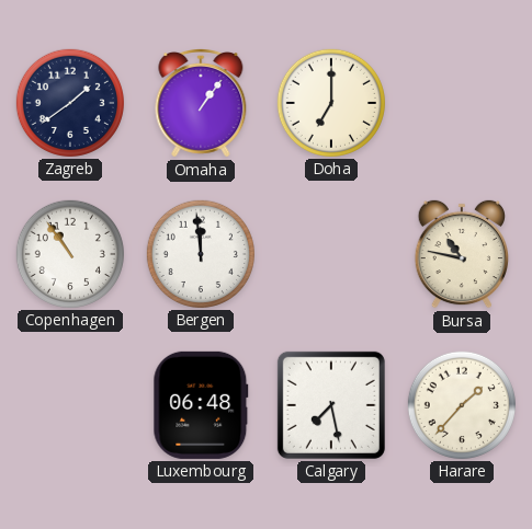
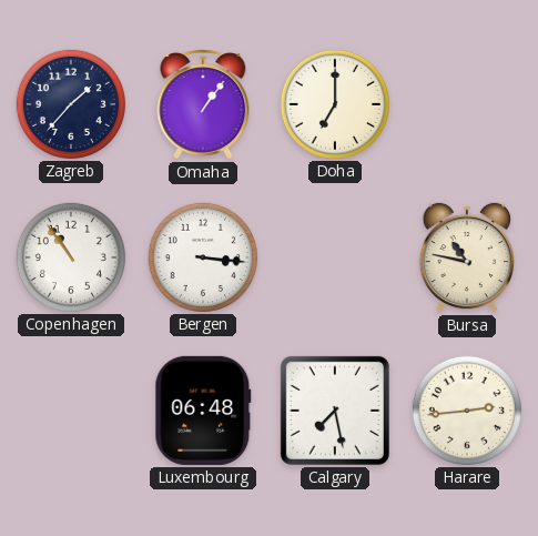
Zagreb: 1:39 -> 1:37 (71, 104)
Bergen: 11:59 -> 3:16 (203, 257)
Harare: 1:37 -> 2:44 (467, 411)
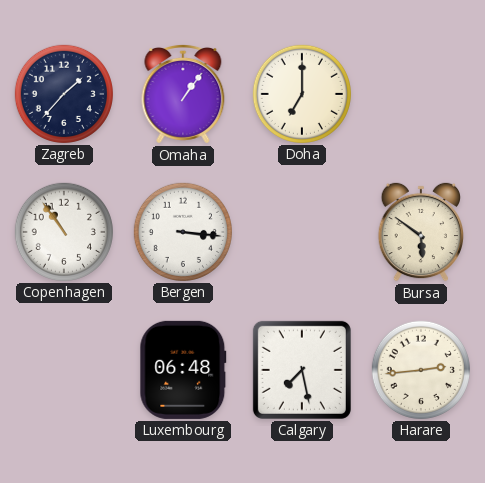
Bursa: 10:47 -> 5:51 (420, 232)
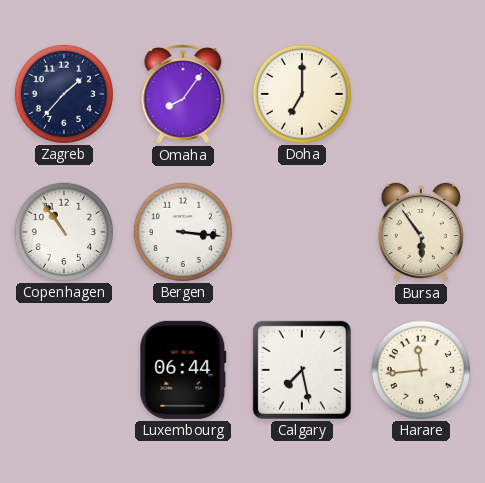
Omaha: 1:06 -> 8:06 (183, 94)
Bursa: 5:51 -> 5:54 (420, 232)
Luxembourg: 06:48 -> 06:44 (183, 370)
Harare: 2:44 -> 11:44 (421, 370)
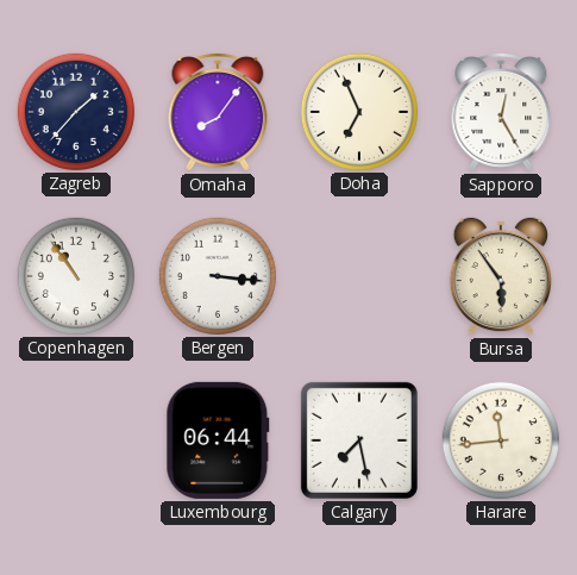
Doha: 7:00 -> 6:56 (359, 112)
Sapporo: none -> 12:25 (501, 112)
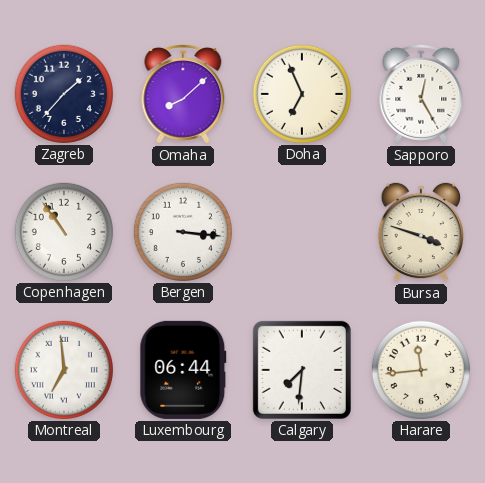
Omaha: 8:06 -> 8:08 (183, 94)
Bursa: 5:54 -> 3:48 (420, 232)
Montreal: none -> 6:59 (64, 370)
Calgary: 7:28 -> 7:31 (302, 370)
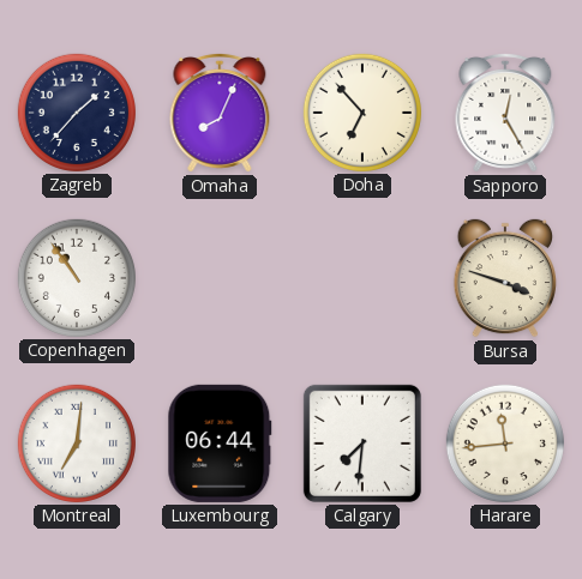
Omaha: 8:08 -> 8:04 (220, 113)
Doha: 6:56 -> 6:53 (362, 113)
Bergen: 3:16 -> none (183, 232)
Montreal: 6:59 -> 7:01 (77, 444)
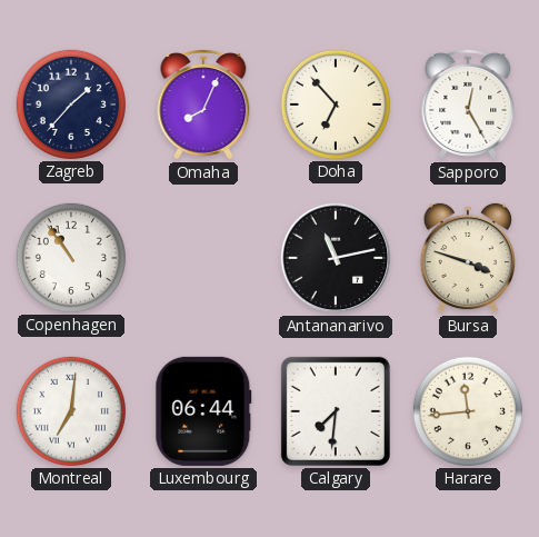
Antananarivo: none -> 11:13 (336, 258)
